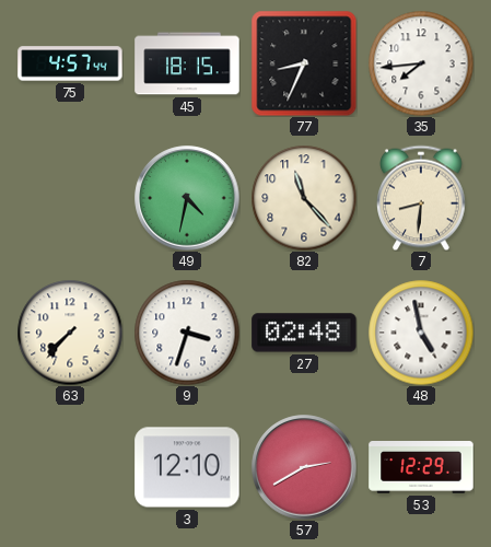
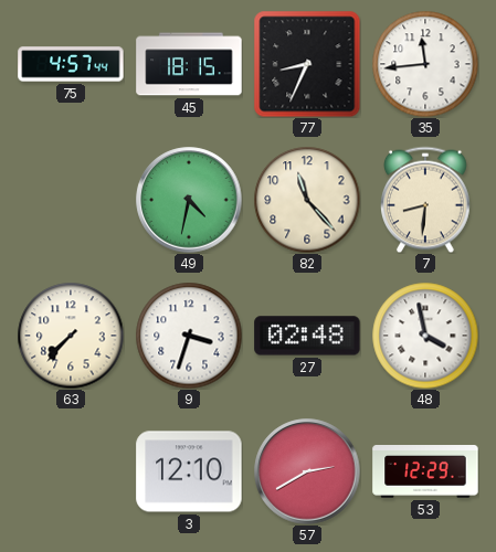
35: 7:44 -> 11:44 (425, 64)
48: 4:58 -> 3:58 (425, 336)
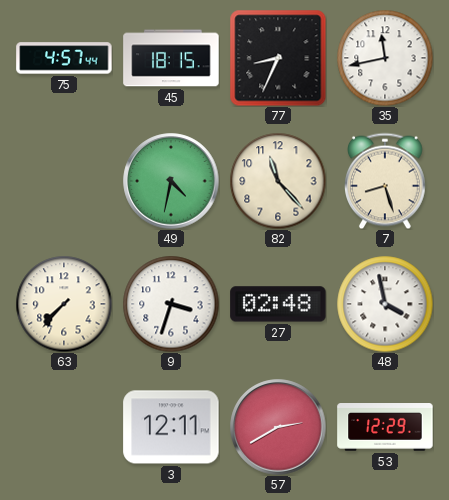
35: 11:44 -> 11:43 (385, 58)
7: 8:31 -> 8:27 (386, 181)
3: 12:10 -> 12:11 (171, 427)
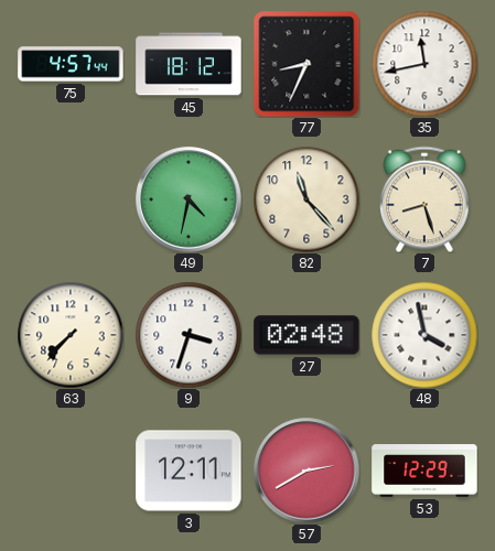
45: 18:15 -> 18:12 (189, 64)
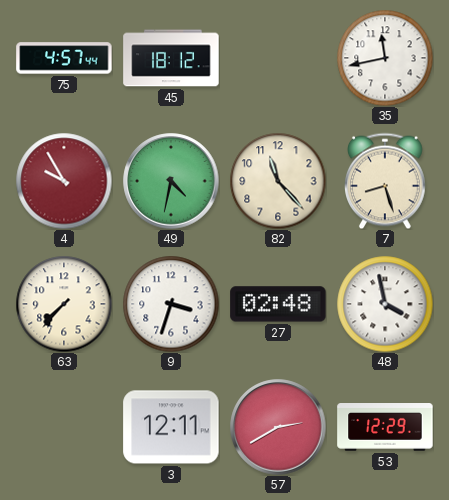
77: 8:34 -> none (306, 64)
4: none -> 9:55 (64, 181)
